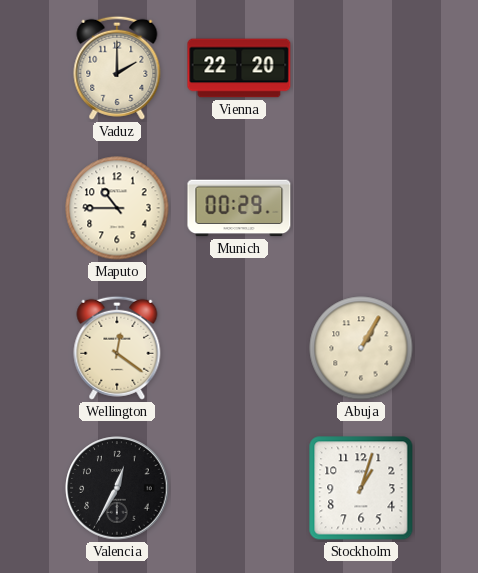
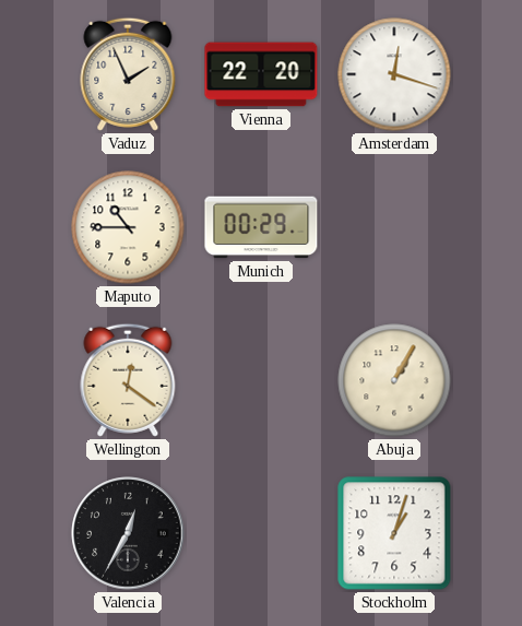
Vaduz: 2:00 -> 1:56 (128, 74)
Amsterdam: none -> 12:18 (394, 74)
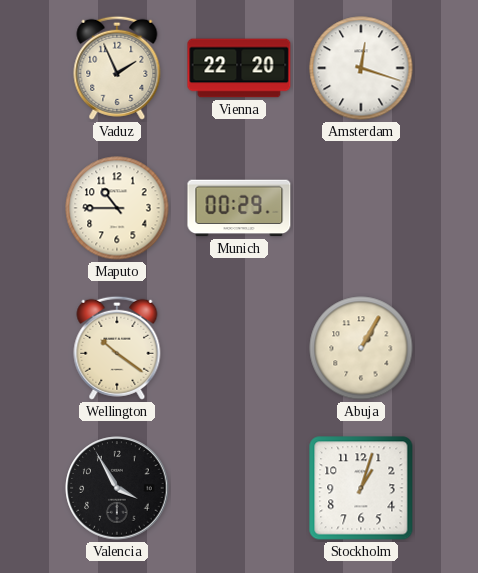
Wellington: 12:21 -> 10:21 (117, 348)
Valencia: 12:35 -> 3:55 (117, 488)
